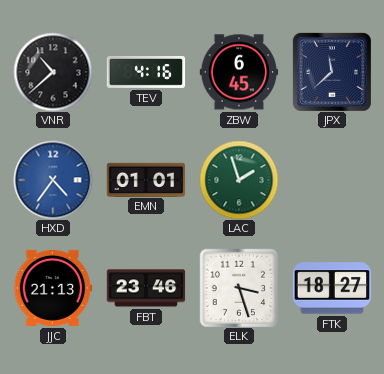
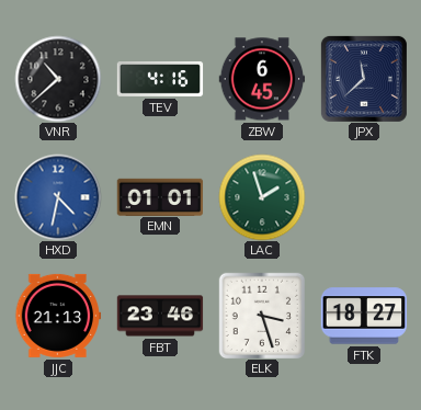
HXD: 4:36 -> 4:32 (58, 197)
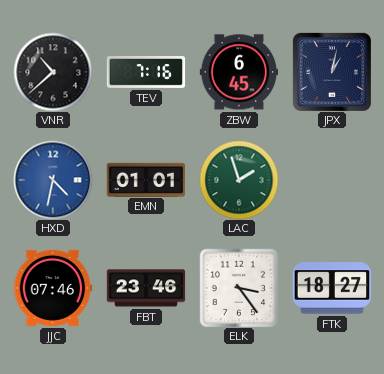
TEV: 4:16 -> 7:16 (146, 73)
JPX: 11:38 -> 1:02 (332, 72)
JJC: 21:13 -> 07:46 (53, 288)
ELK: 3:27 -> 3:24 (239, 288)
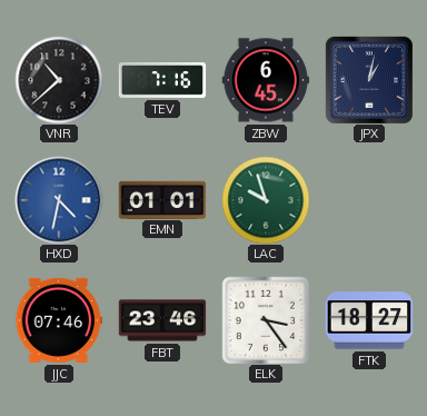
LAC: 1:57 -> 9:57 (266, 200)
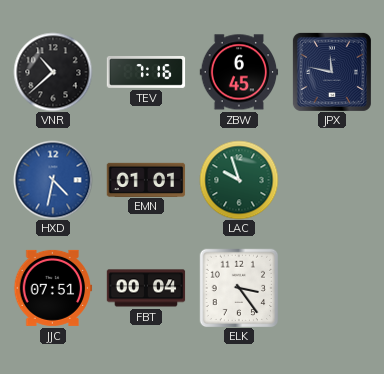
JPX: 1:02 -> 11:47 (332, 72)
JJC: 07:46 -> 07:51 (53, 288)
FBT: 23:46 -> 00:04 (146, 288)
FTK: 18:27 -> none (369, 320)
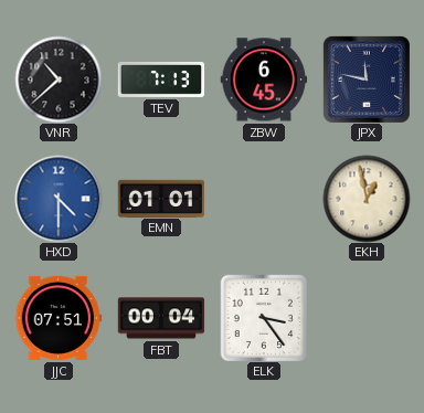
TEV: 7:16 -> 7:13 (161, 81)
HXD: 4:32 -> 4:30 (59, 199)
LAC: 9:57 -> none (239, 180)
EKH: none -> 12:58 (367, 199)
